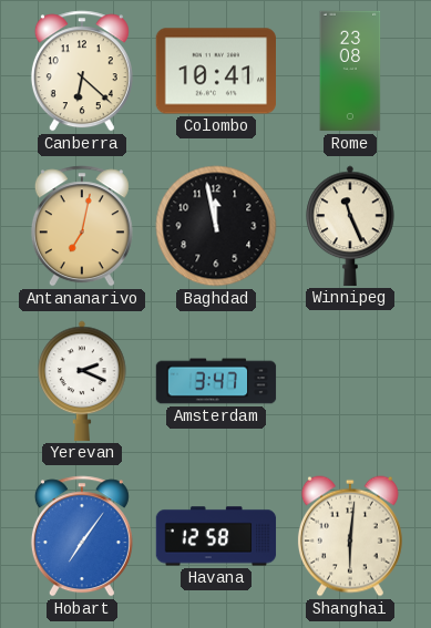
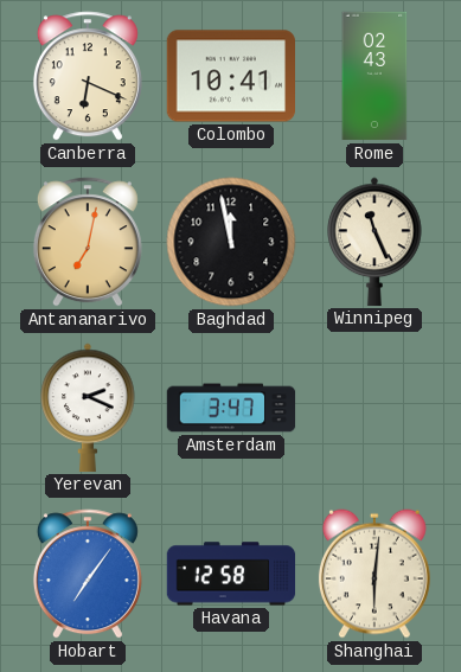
Canberra: 6:22 -> 6:19 (88, 76)
Rome: 23:08 -> 02:43 (374, 76)
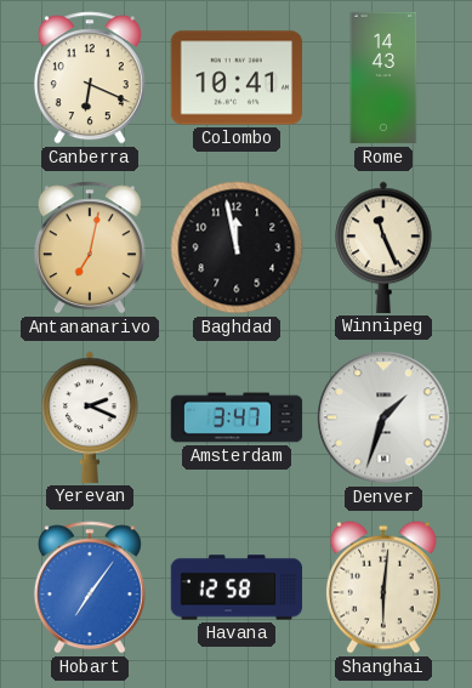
Rome: 02:43 -> 14:43 (383, 78)
Denver: none -> 1:33 (383, 417)
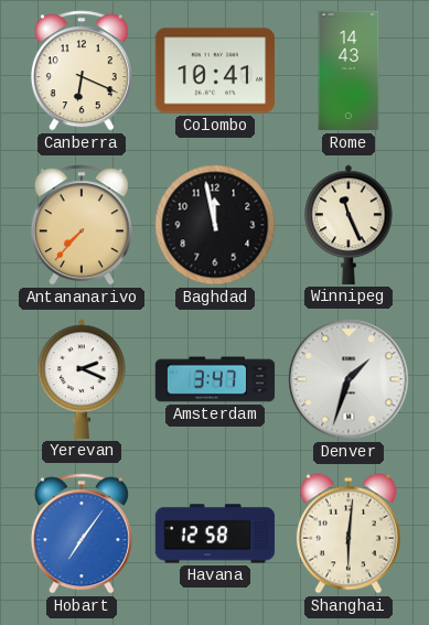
Antananarivo: 7:02 -> 7:37 (82, 225)
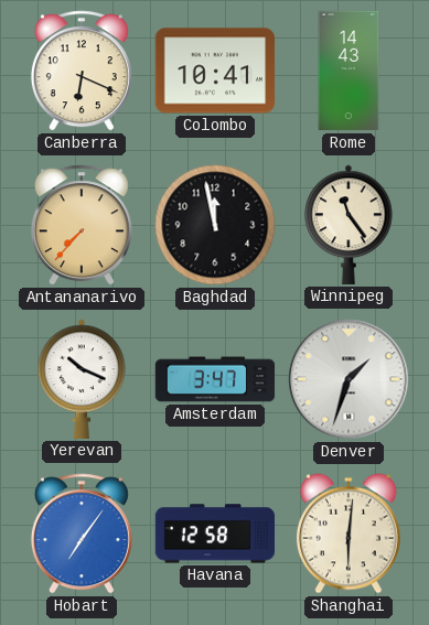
Winnipeg: 11:26 -> 11:24 (348, 225)
Yerevan: 2:19 -> 10:19 (82, 379)
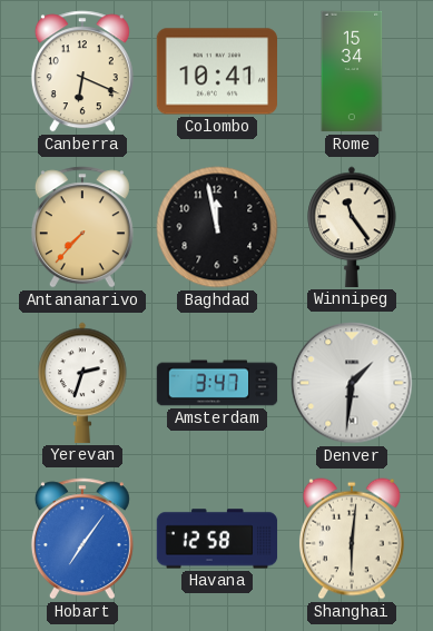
Rome: 14:43 -> 15:34 (352, 71)
Yerevan: 10:19 -> 2:33 (82, 383)
Denver: 1:33 -> 1:31 (352, 383)
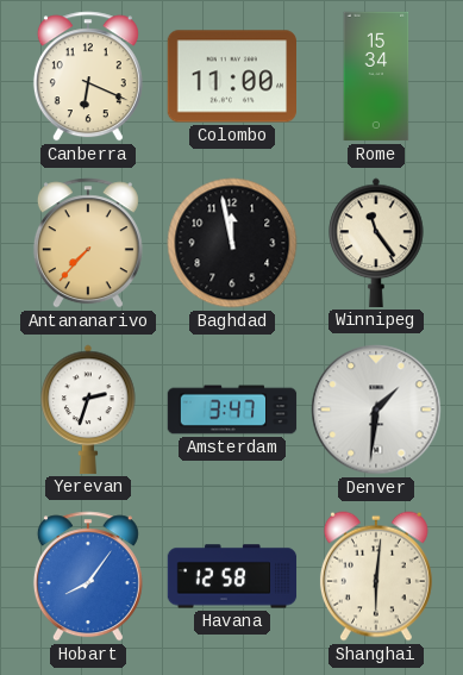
Colombo: 10:41 -> 11:00 (231, 76)
Hobart: 7:06 -> 8:06 (88, 576)
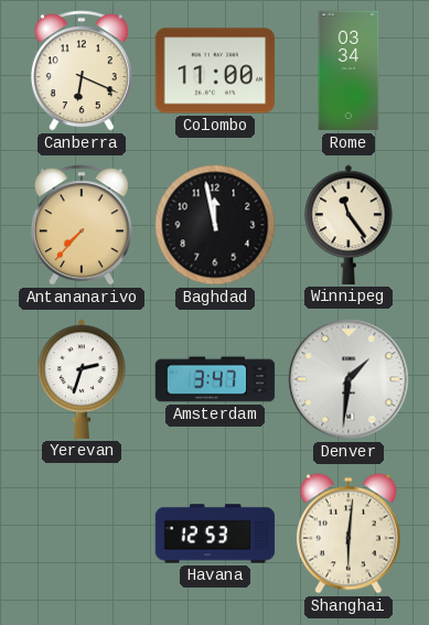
Rome: 15:34 -> 03:34 (348, 71)
Hobart: 8:06 -> none (88, 576)
Havana: 12:58 -> 12:53 (215, 534)
